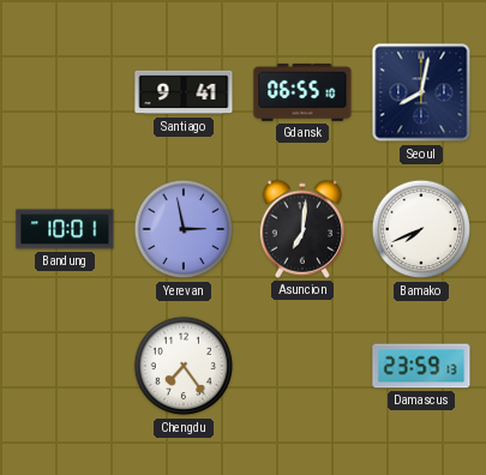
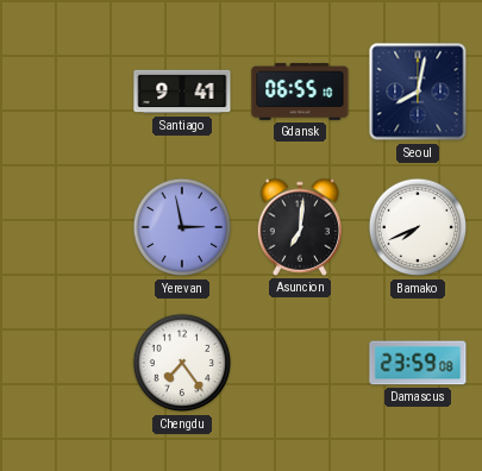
Bandung: 10:01 -> none (65, 229)
Damascus: 23:59:13 -> 23:59:08 (418, 363)
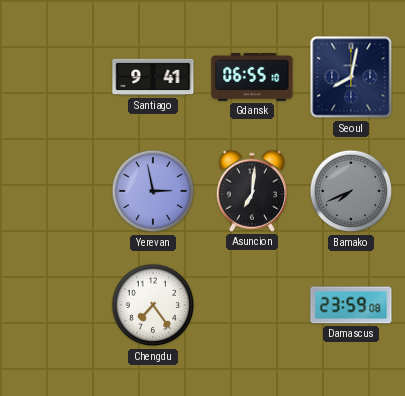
Bamako dial: white -> grey (351, 191)
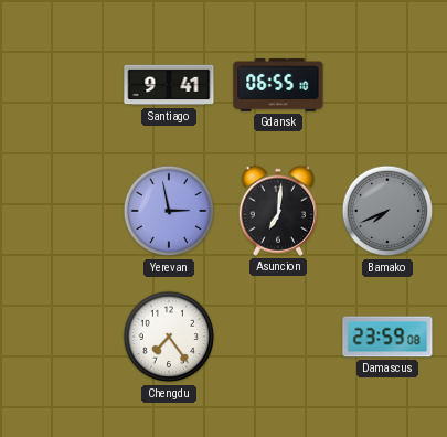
Seoul: 8:02 -> none (351, 77)
